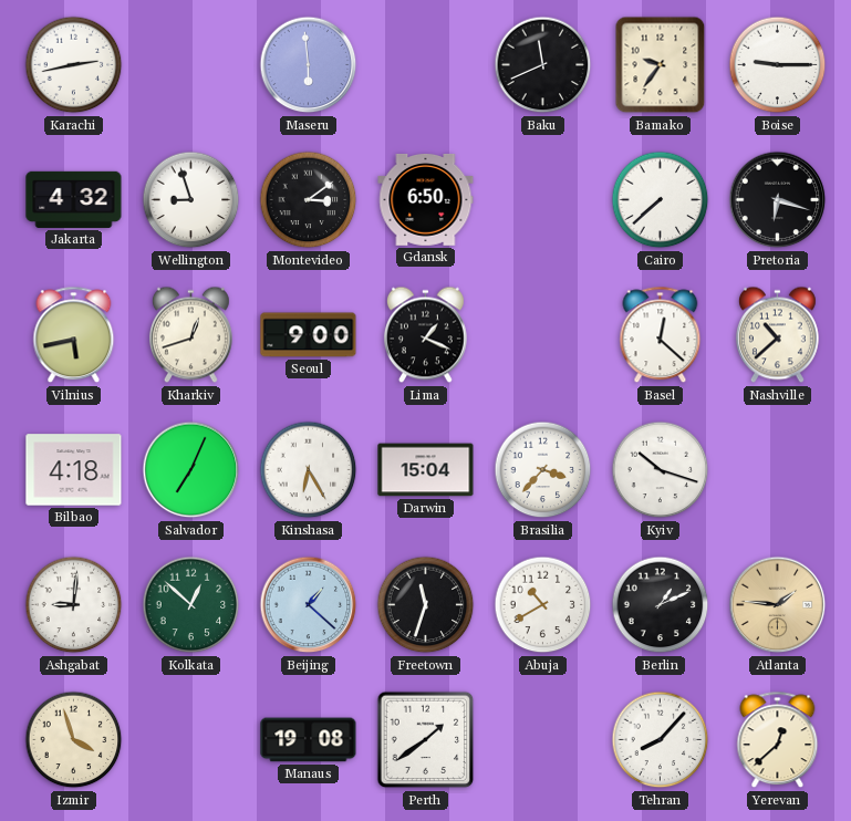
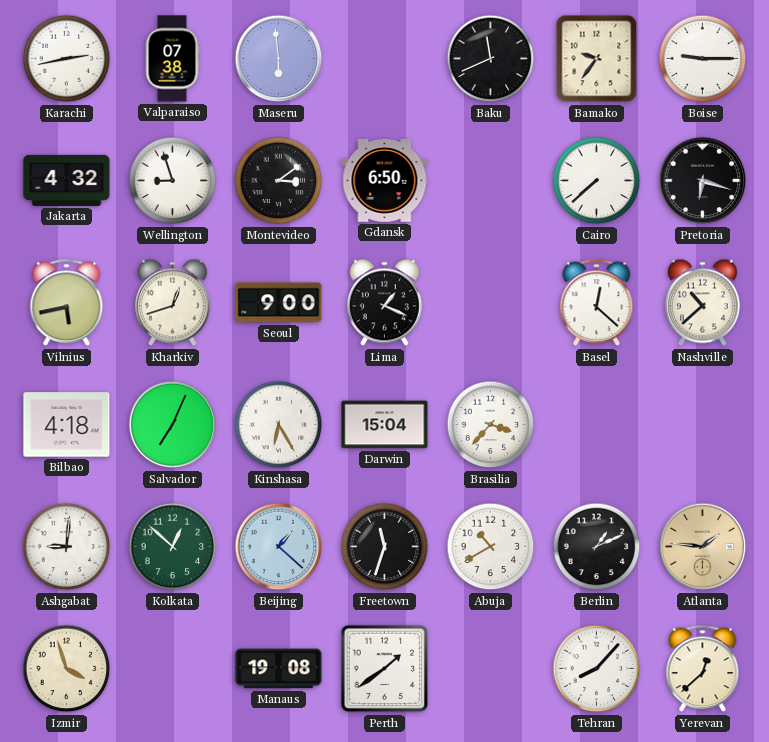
Valparaiso: none -> 07:38 (172, 59)
Kyiv: 10:18 -> none (661, 470)
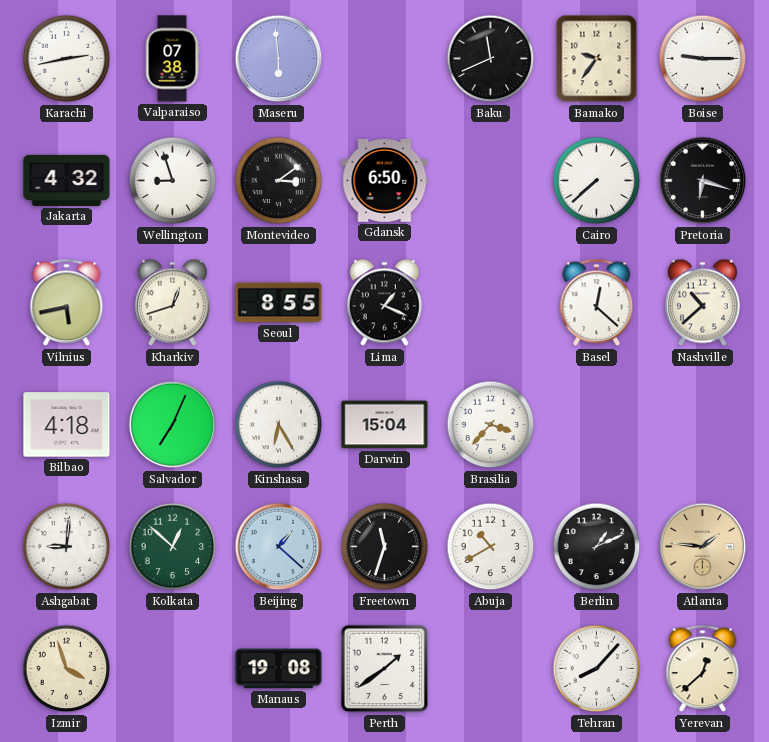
Seoul: 9:00 -> 8:55 (279, 303)
